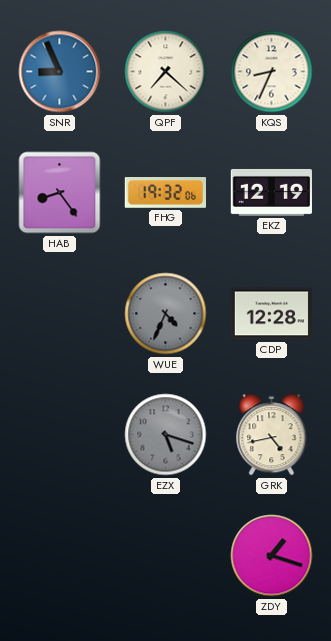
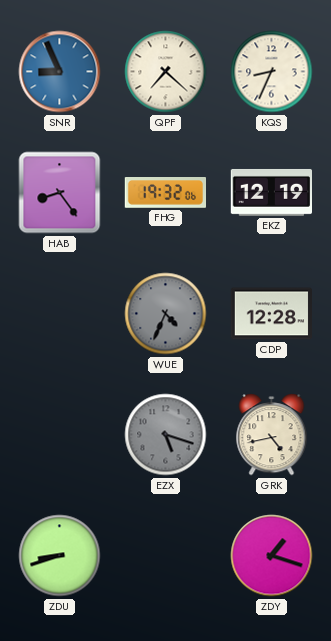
ZDU: none -> 8:42 (60, 556)
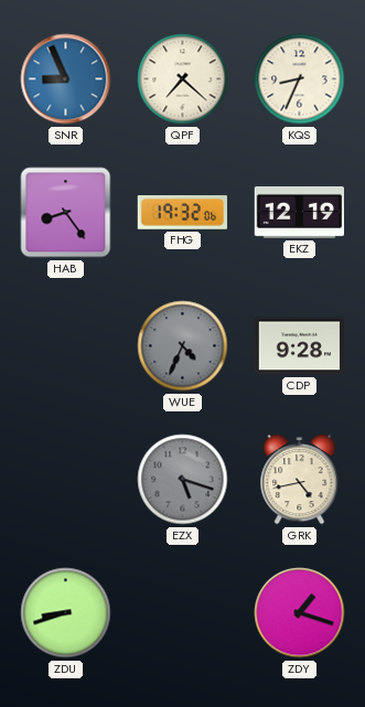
CDP: 12:28 -> 9:28 (299, 346)
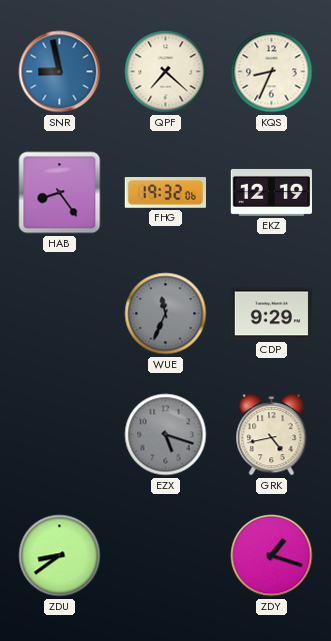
SNR: 8:56 -> 8:58 (60, 72)
WUE: 4:34 -> 11:34 (166, 314)
CDP: 9:28 -> 9:29 (271, 314)
ZDU: 8:42 -> 8:39 (60, 556)
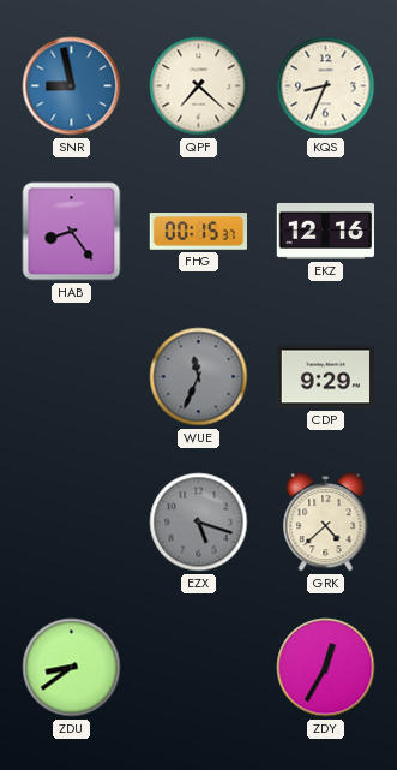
FHG: 19:32 -> 00:15 (198, 232)
EKZ: 12:19 -> 12:16 (325, 231)
GRK: 4:43 -> 4:38 (326, 523)
ZDY: 1:18 -> 12:35 (326, 668)
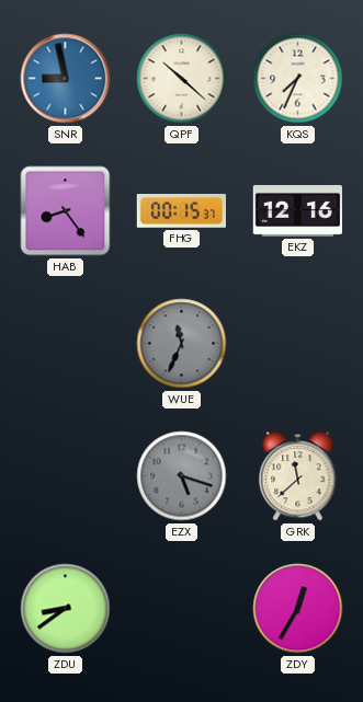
QPF: 7:22 -> 10:22 (182, 79)
KQS: 8:34 -> 7:34 (298, 79)
CDP: 9:29 -> none (325, 377)
GRK: 4:38 -> 11:38 (298, 476)
